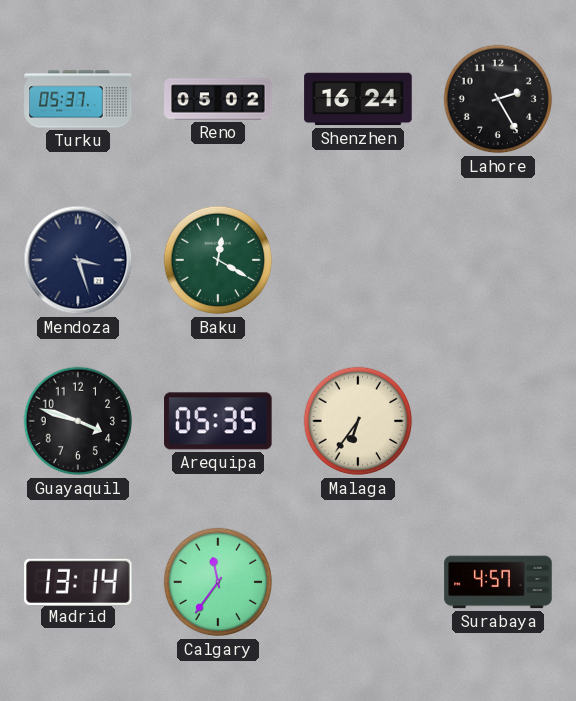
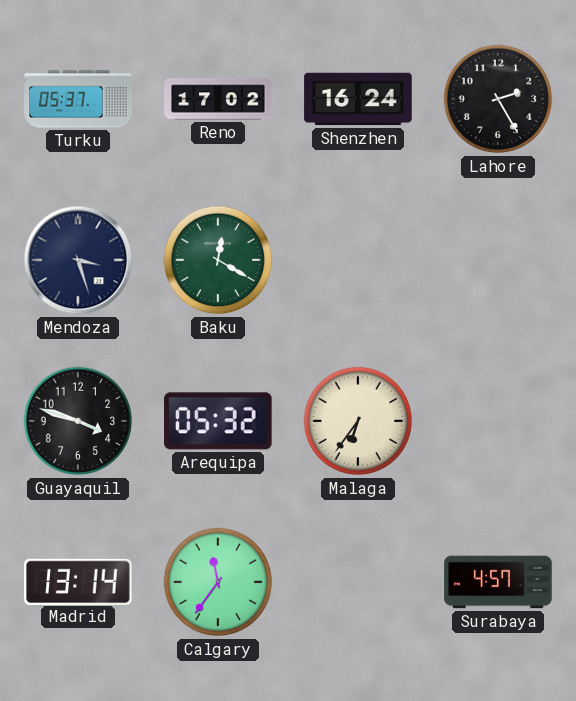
Reno: 05:02 -> 17:02 (218, 99)
Arequipa: 05:35 -> 05:32 (218, 421)
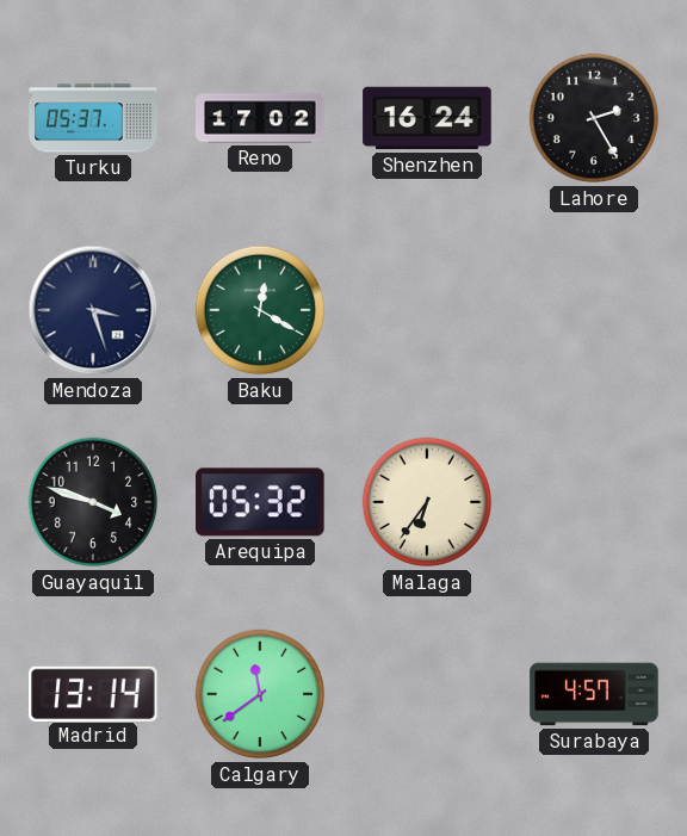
Calgary: 11:36 -> 11:39 (260, 694)
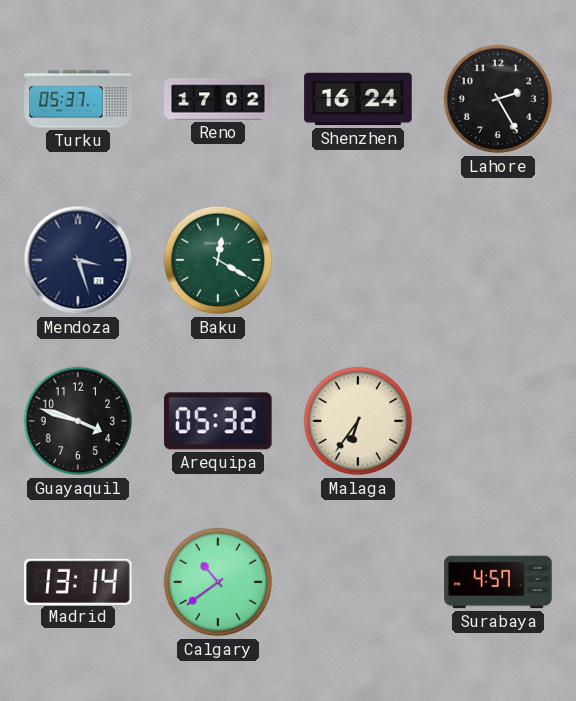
Calgary: 11:39 -> 10:39 (218, 582)
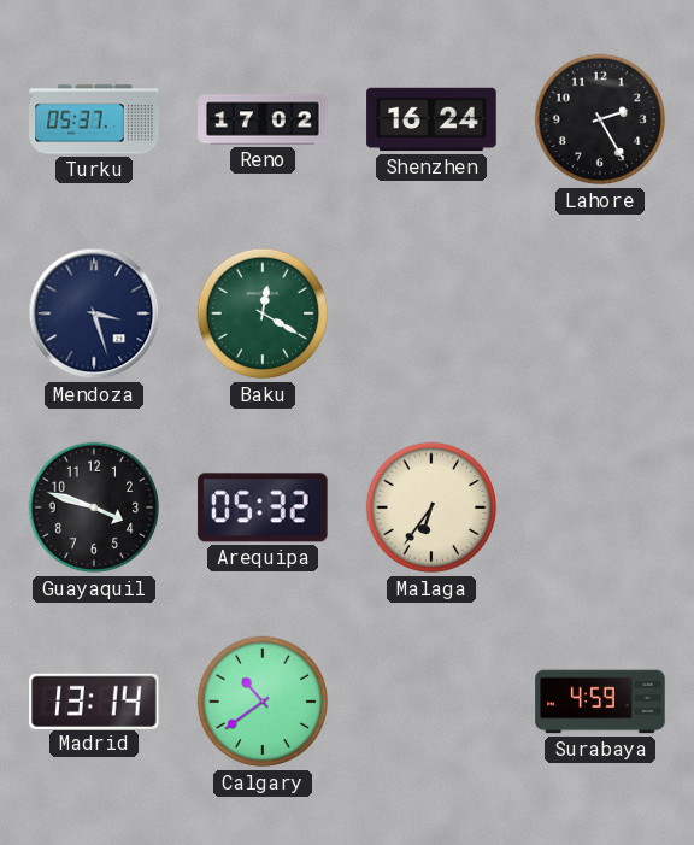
Surabaya: 4:57 -> 4:59 (600, 702)
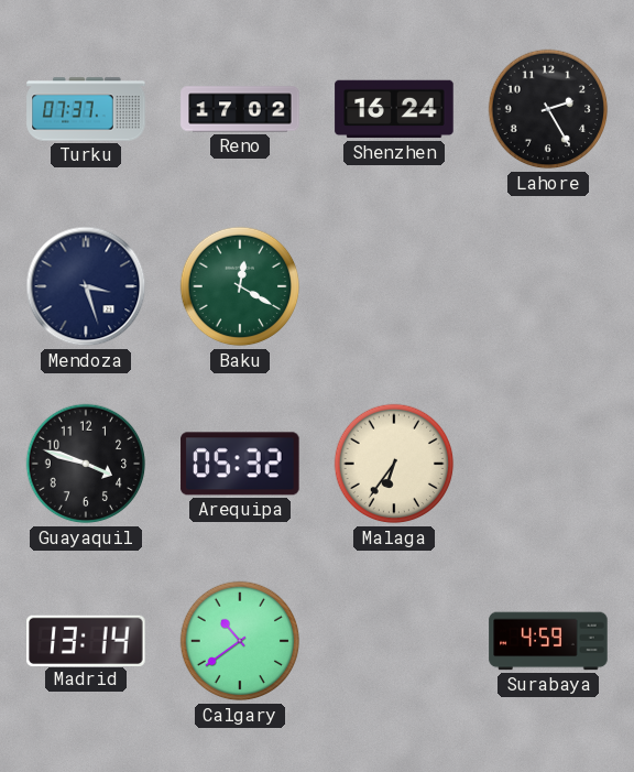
Turku: 05:37 -> 07:37 (86, 109)
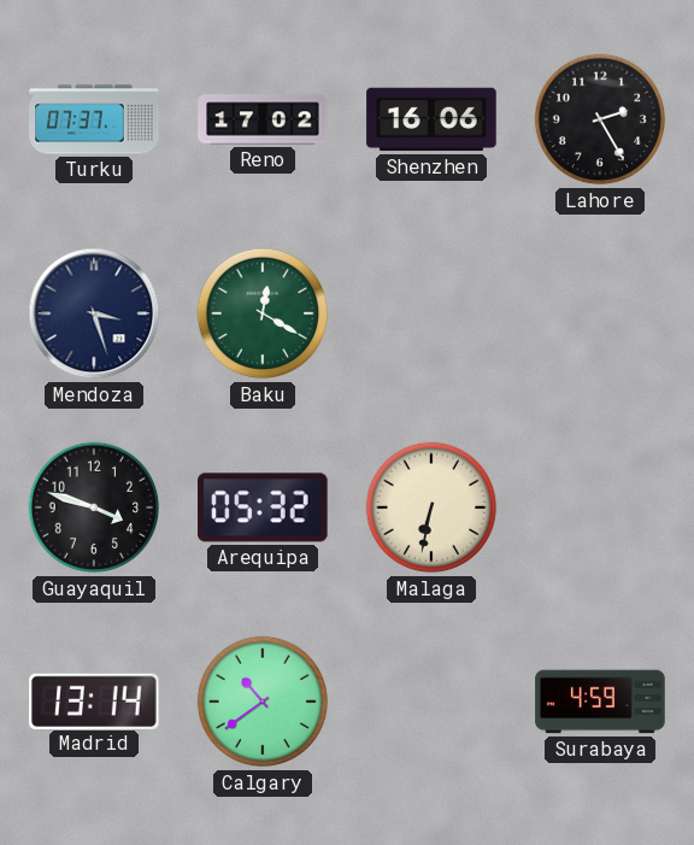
Shenzhen: 16:24 -> 16:06 (431, 119)
Malaga: 6:36 -> 6:32 (431, 507)
